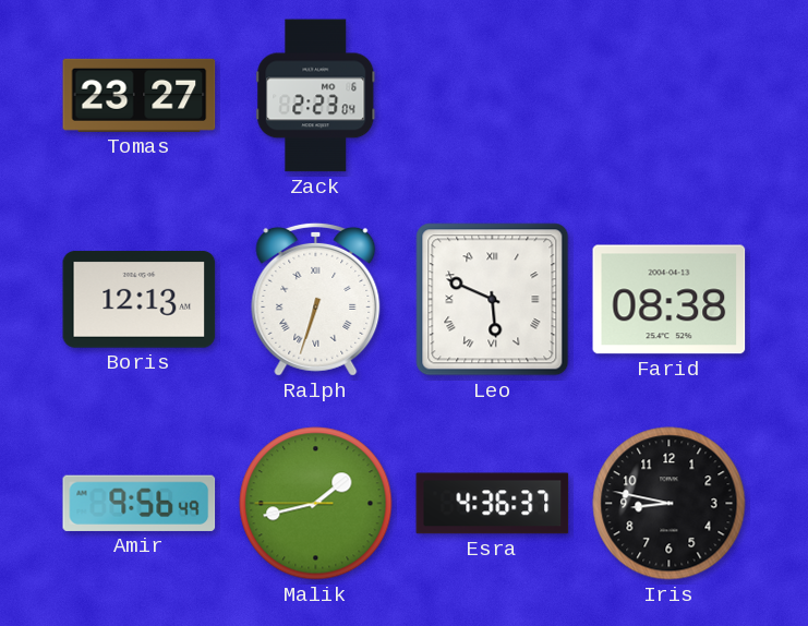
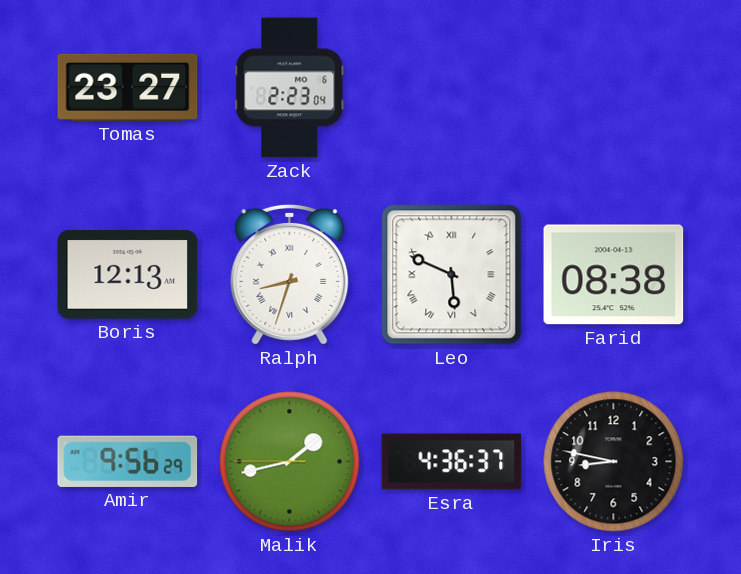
Ralph: 6:33 -> 8:33 (290, 274)
Amir: 9:56:49 -> 9:56:29 (128, 461)
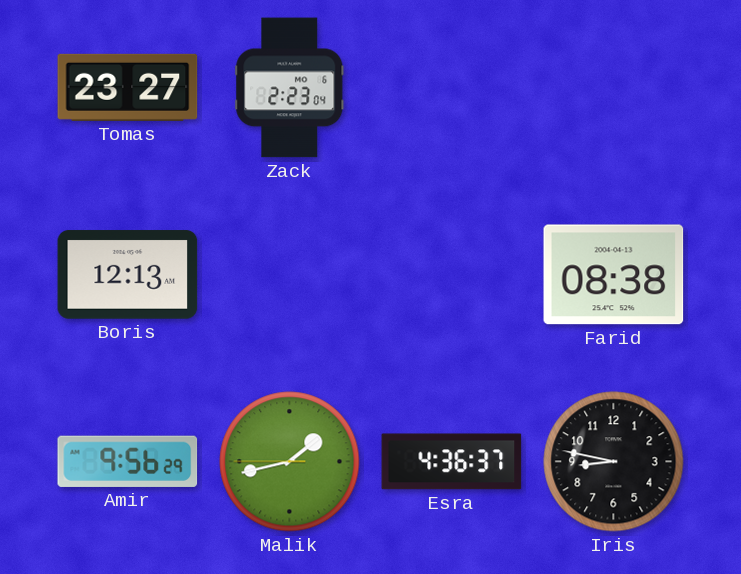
Ralph: 8:33 -> none (290, 274)
Leo: 5:49 -> none (452, 275)
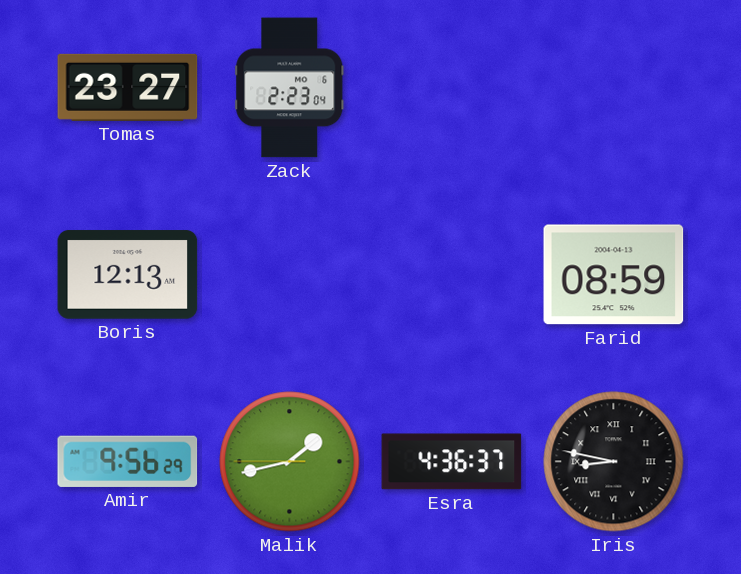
Farid: 08:38 -> 08:59 (614, 275)
Iris numerals: Arabic -> Roman (614, 462)
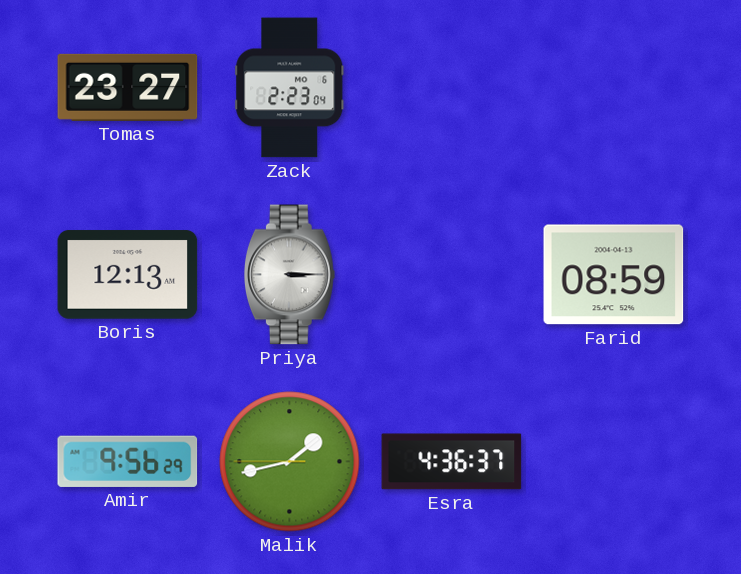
Priya: none -> 3:15 (289, 275)
Iris: 8:47 -> none (614, 462)
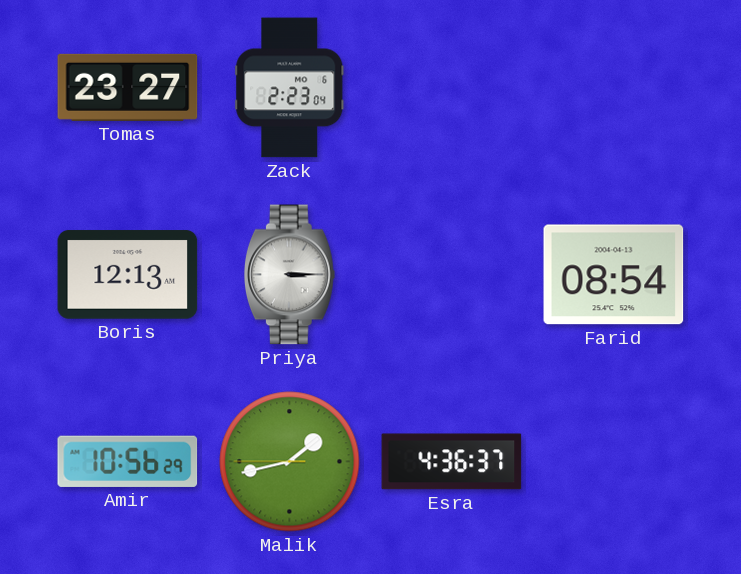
Farid: 08:59 -> 08:54 (614, 275)
Amir: 9:56 -> 10:56 (128, 461)
